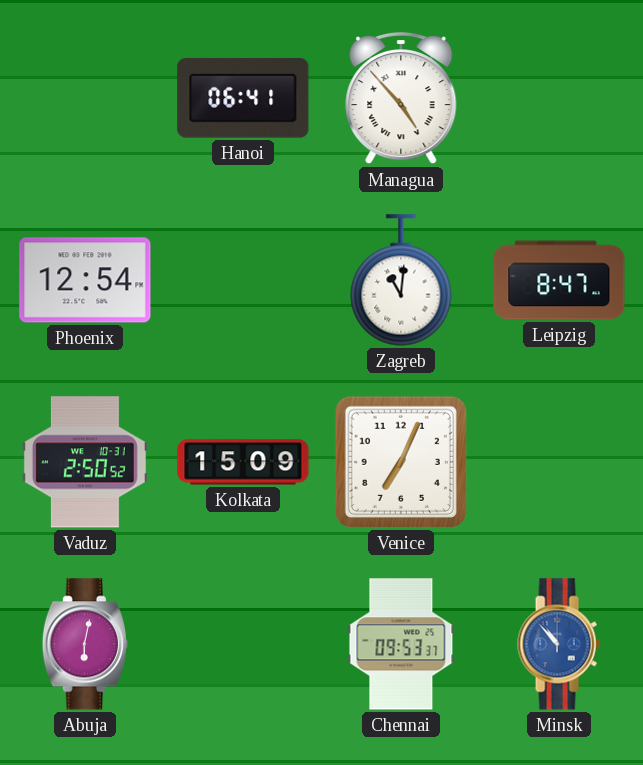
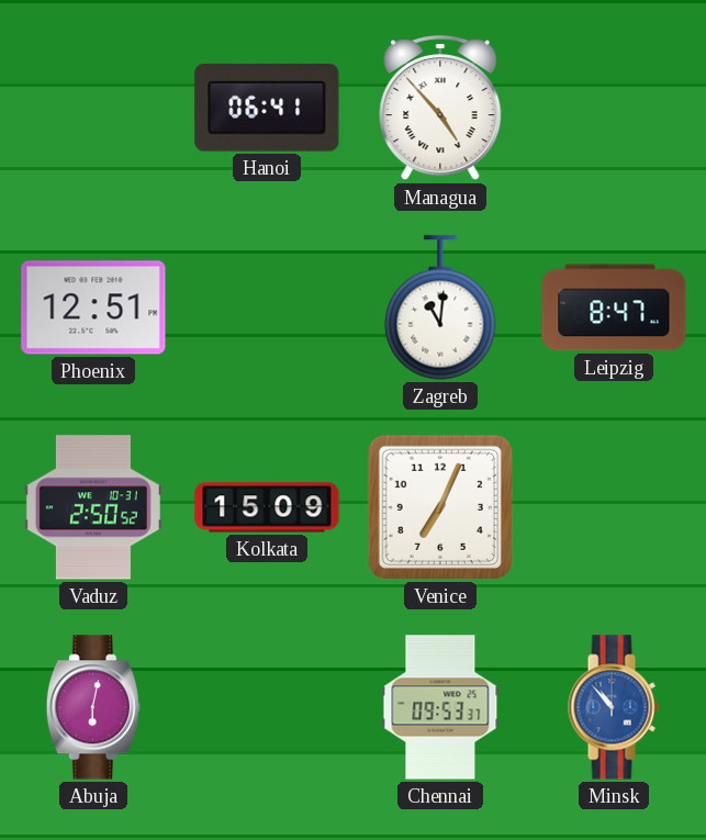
Phoenix: 12:54 -> 12:51 (93, 307)
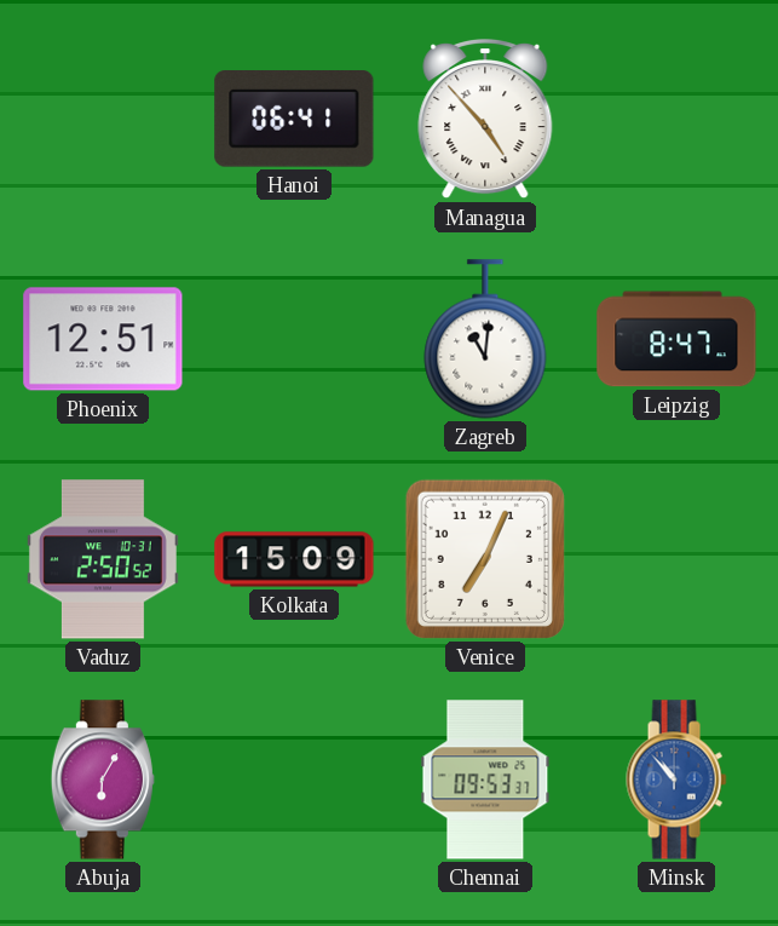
Abuja: 6:02 -> 6:05 (103, 780)
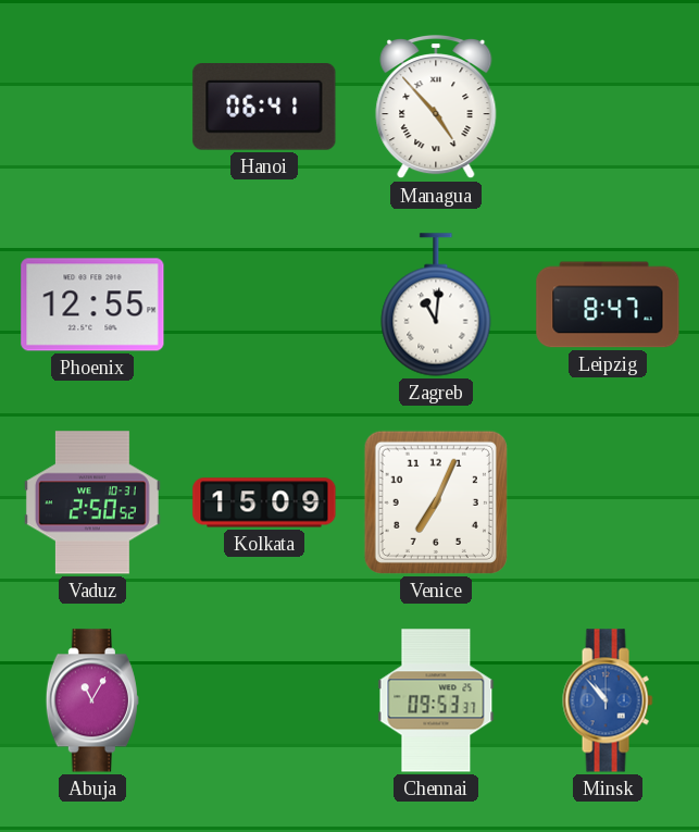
Phoenix: 12:51 -> 12:55 (92, 305)
Abuja: 6:05 -> 11:05 (92, 700)
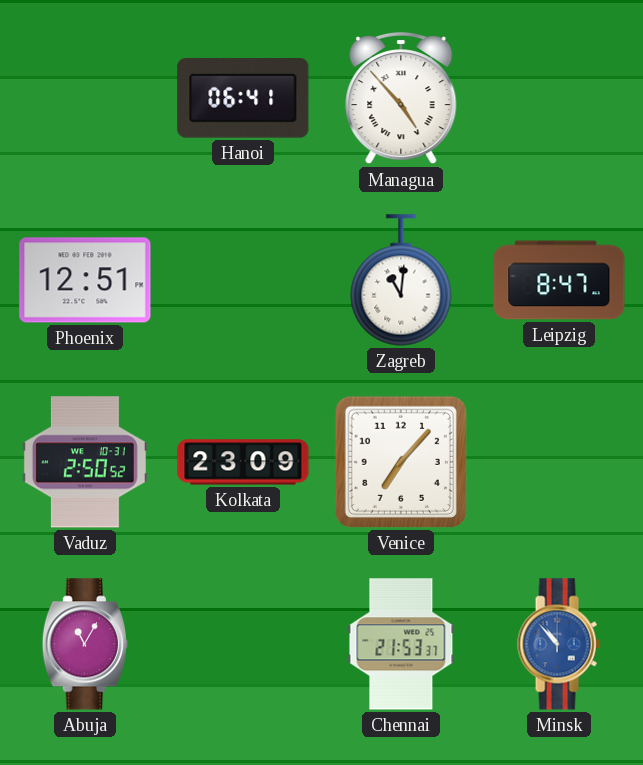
Phoenix: 12:55 -> 12:51 (85, 280)
Kolkata: 15:09 -> 23:09 (243, 462)
Venice: 7:04 -> 7:07 (401, 462)
Chennai: 09:53 -> 21:53 (401, 644)
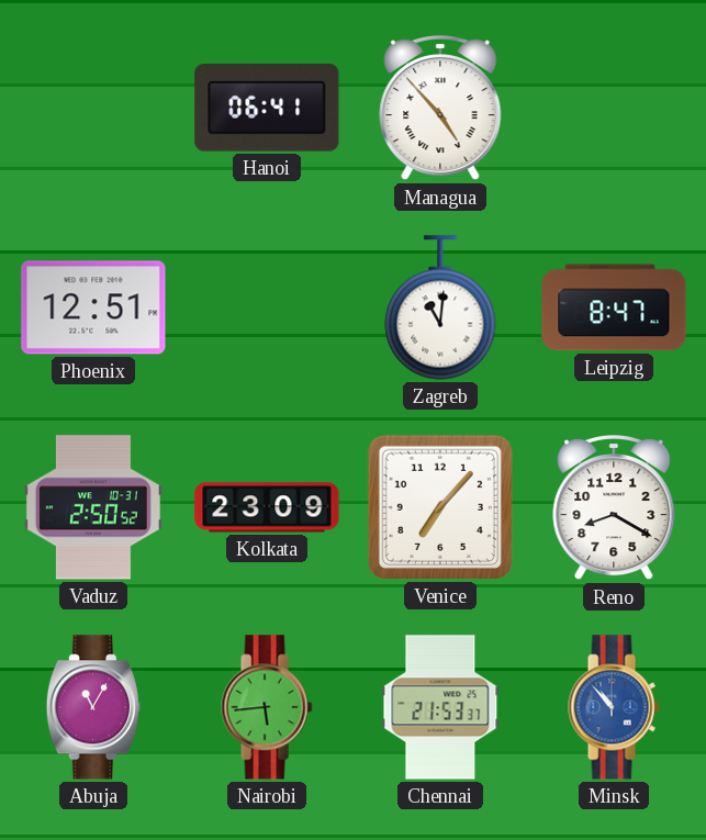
Reno: none -> 8:20 (614, 508)
Nairobi: none -> 5:44 (267, 707)
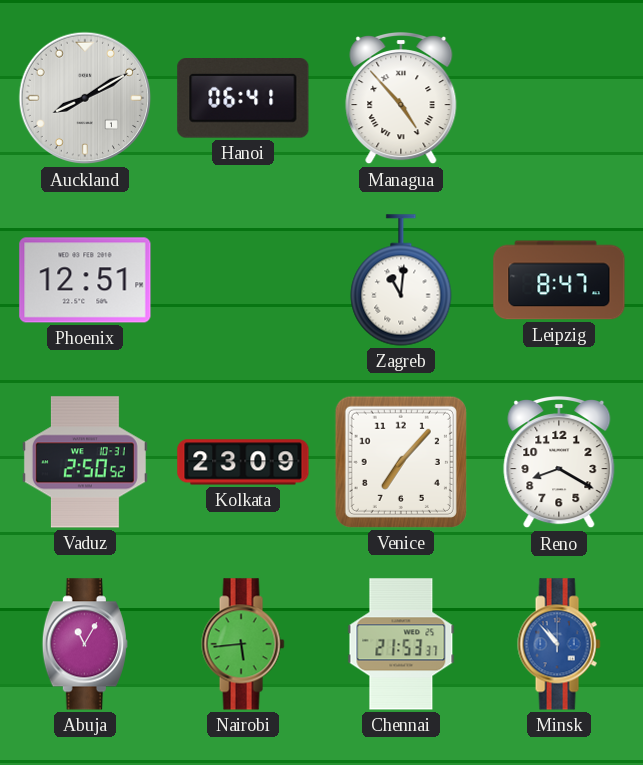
Auckland: none -> 8:10 (85, 98)
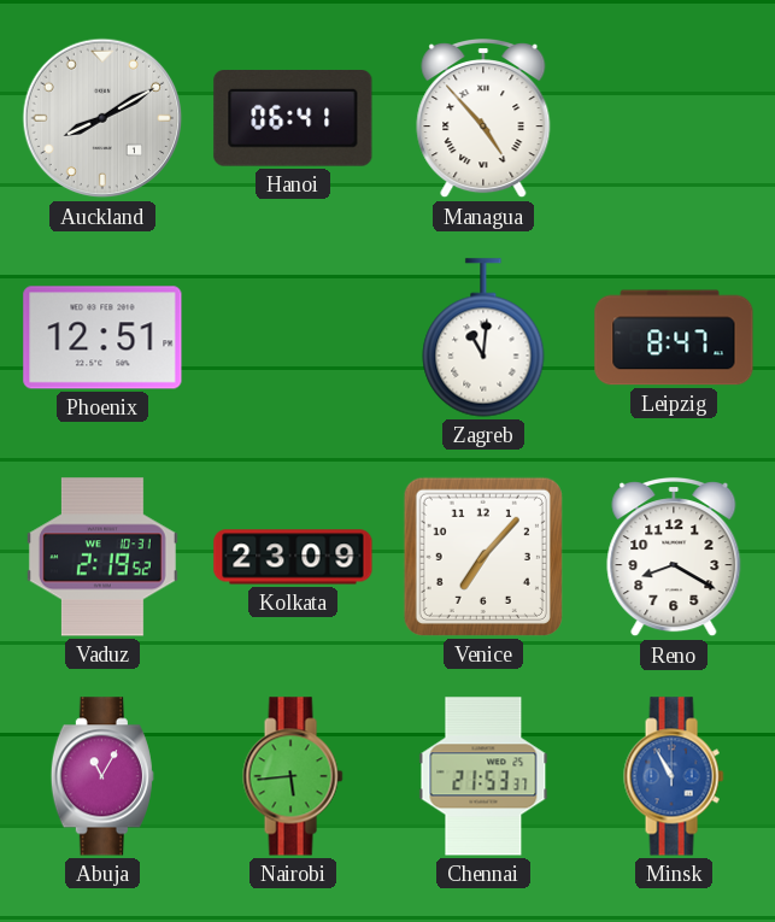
Vaduz: 2:50 -> 2:19 (102, 557)
Minsk: 10:53 -> 10:55 (674, 776)
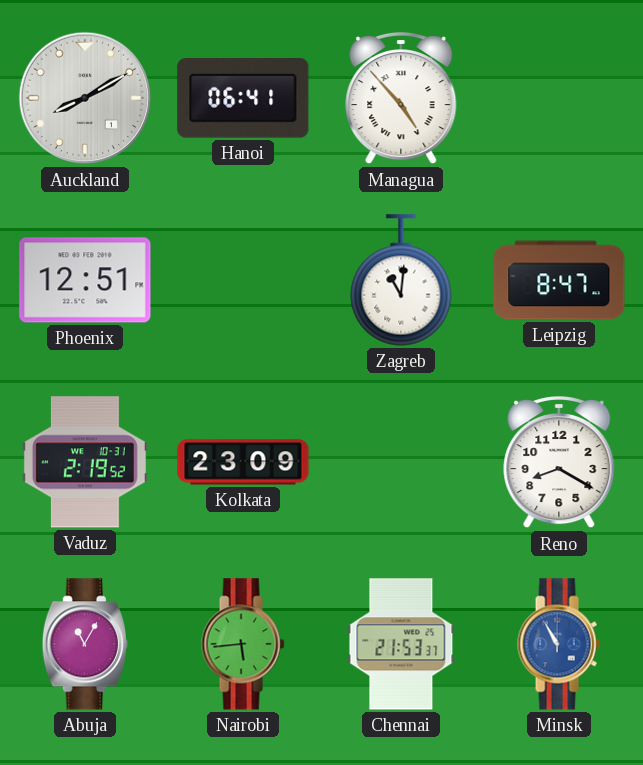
Venice: 7:07 -> none (483, 557)
